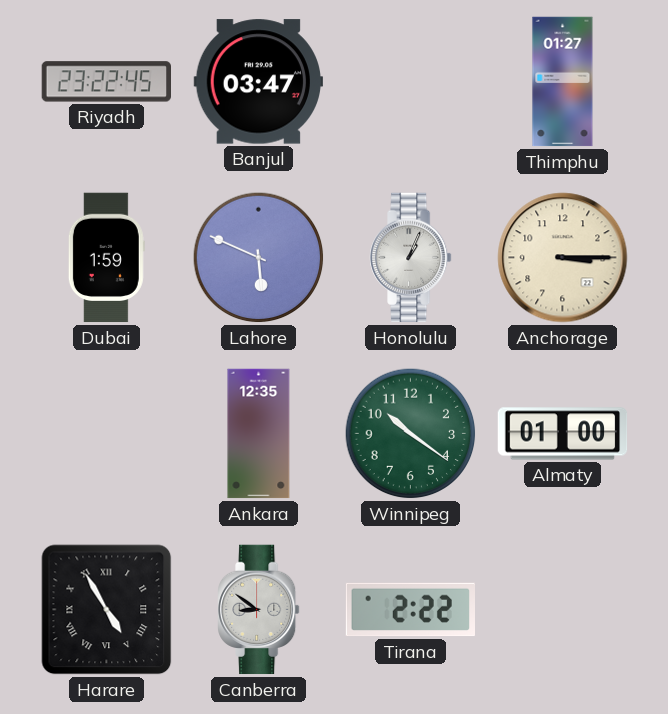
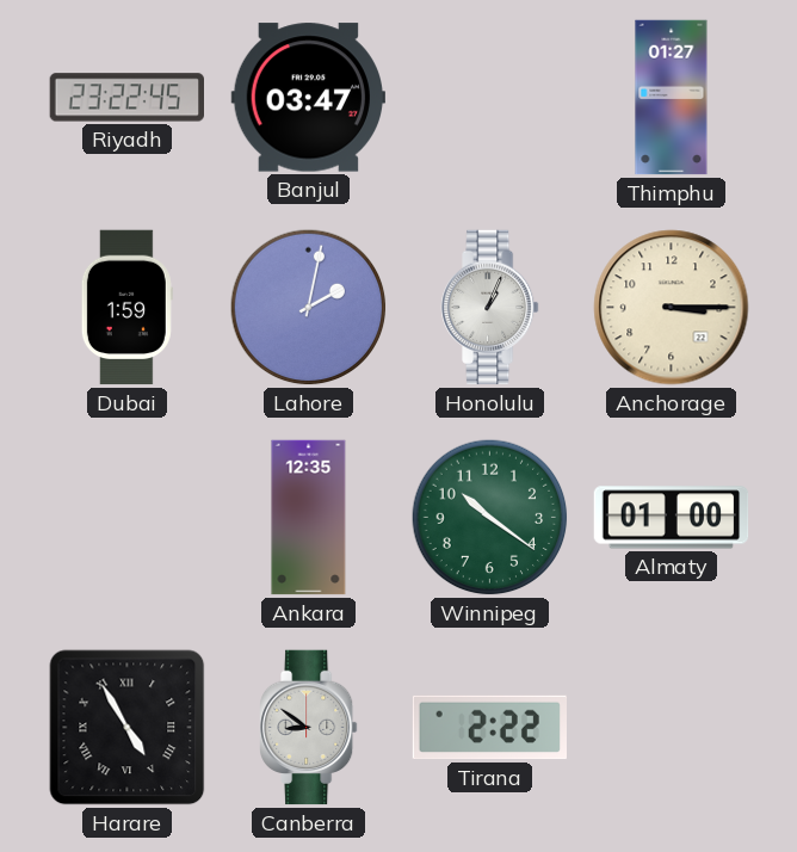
Lahore: 5:49 -> 2:02 (309, 308)
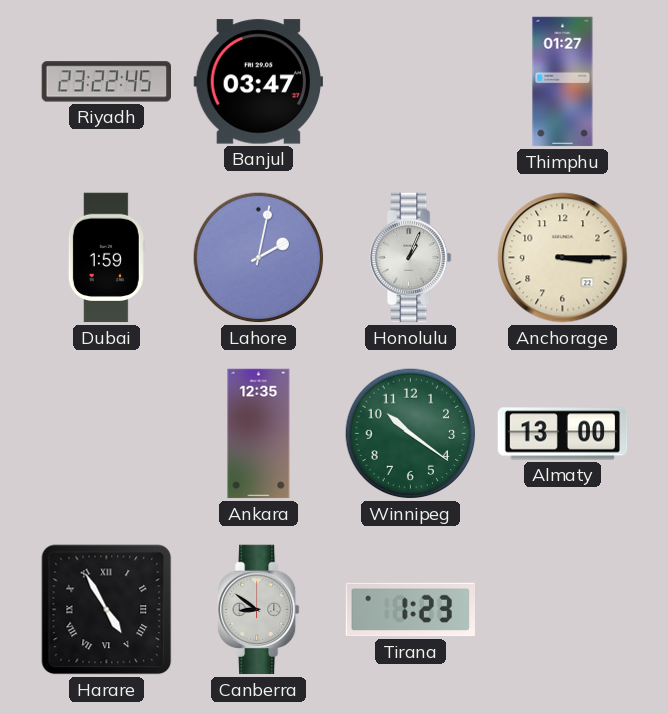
Almaty: 01:00 -> 13:00 (563, 434)
Tirana: 2:22 -> 1:23 (410, 610)
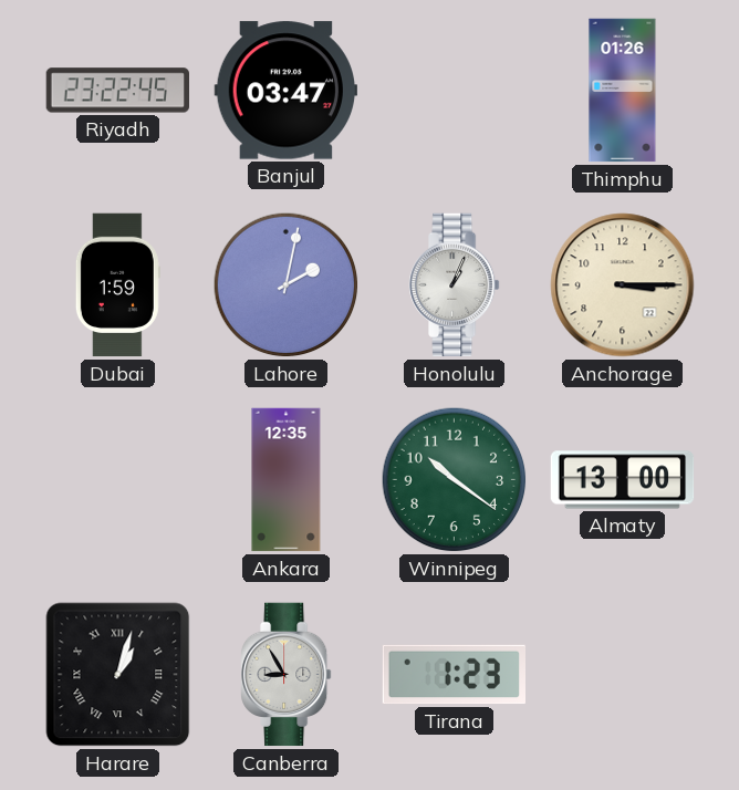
Thimphu: 01:27 -> 01:26 (623, 91)
Harare: 4:55 -> 1:03 (118, 675)
Canberra: 8:51 -> 8:55 (287, 675)
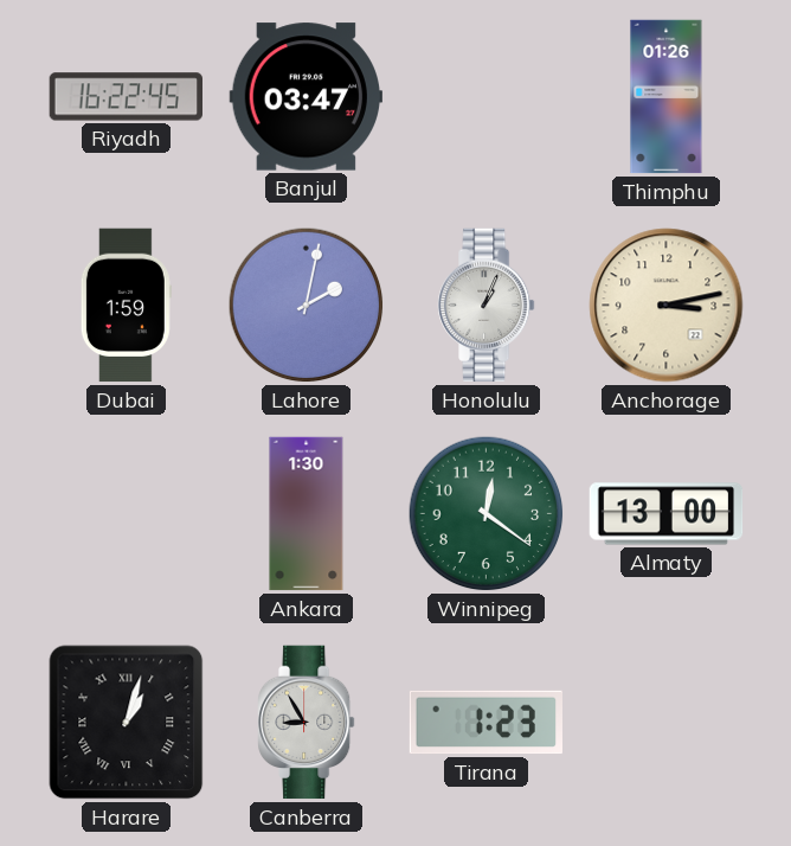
Riyadh: 23:22 -> 16:22 (126, 97)
Anchorage: 3:15 -> 3:13 (667, 306)
Ankara: 12:35 -> 1:30 (307, 514)
Winnipeg: 10:21 -> 12:21 (487, 514)
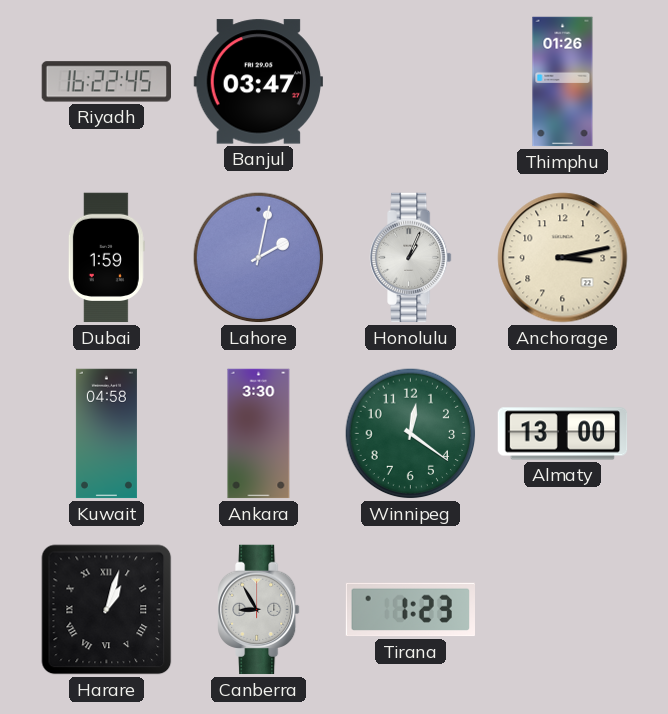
Kuwait: none -> 04:58 (106, 434)
Ankara: 1:30 -> 3:30 (259, 434)
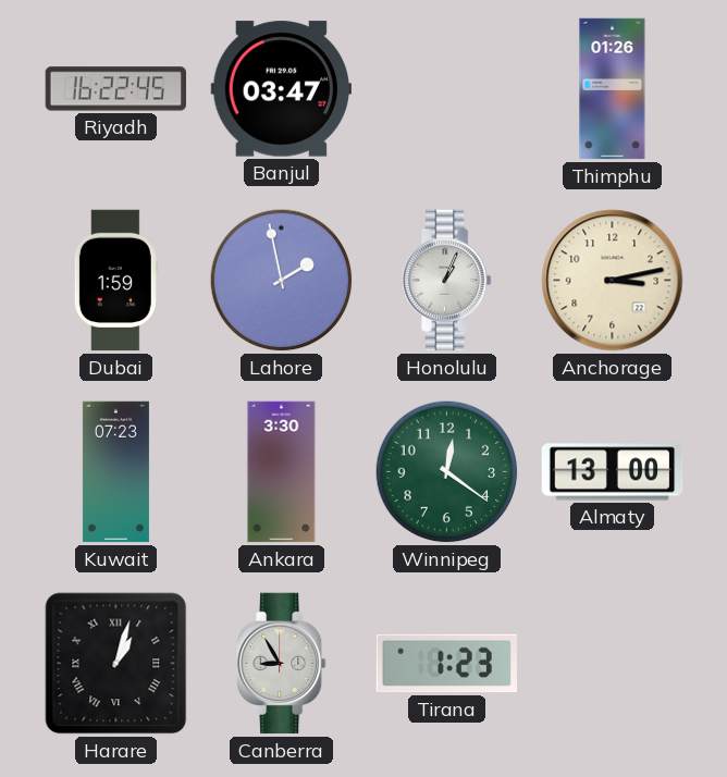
Lahore: 2:02 -> 1:58 (282, 281)
Kuwait: 04:58 -> 07:23 (115, 472)
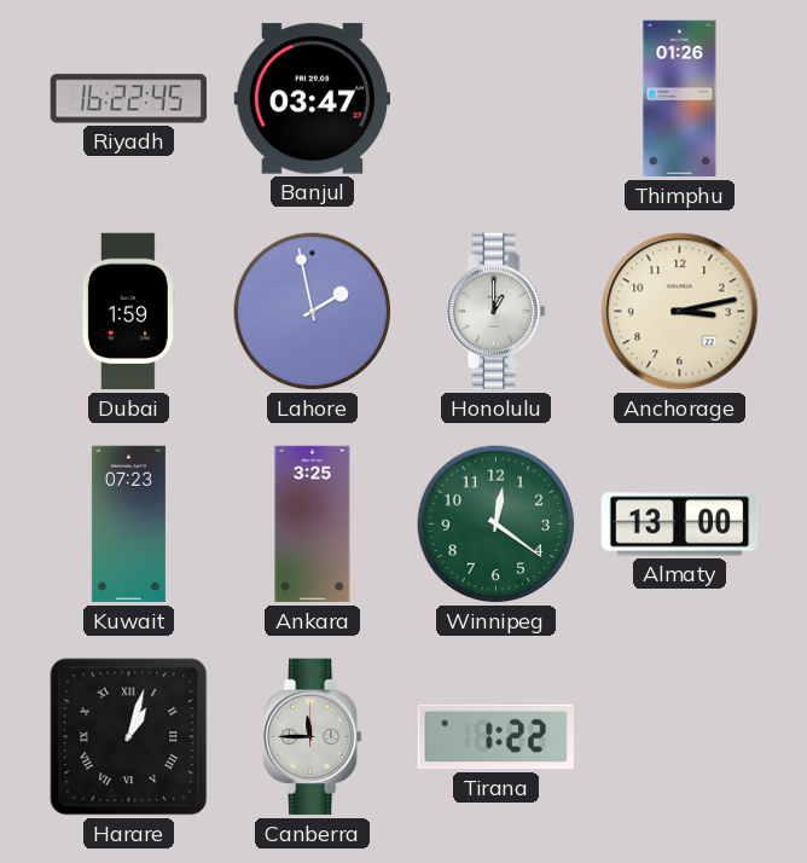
Honolulu: 1:04 -> 1:00 (497, 312)
Ankara: 3:30 -> 3:25 (313, 525)
Canberra: 8:55 -> 11:45 (313, 737)
Tirana: 1:23 -> 1:22 (495, 737)
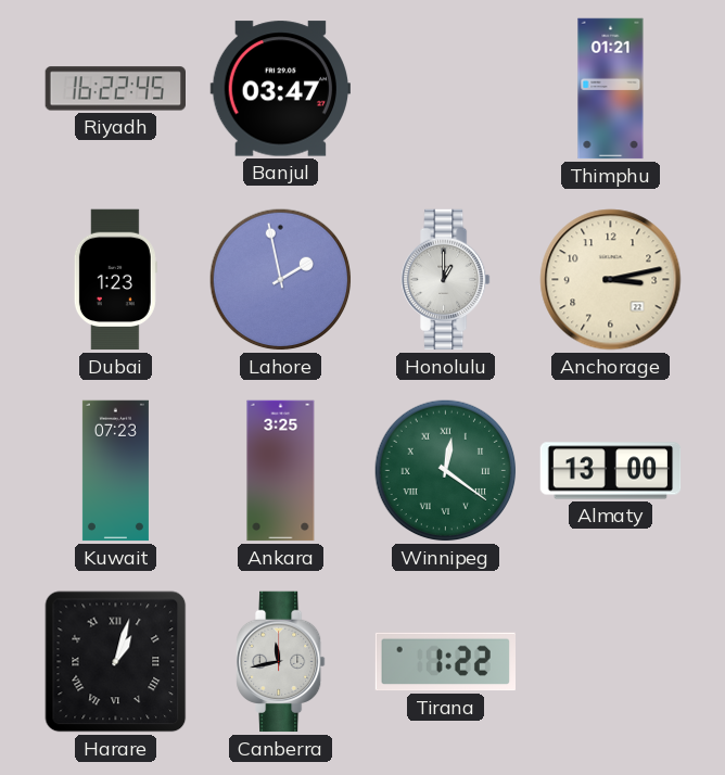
Thimphu: 01:26 -> 01:21 (611, 89)
Dubai: 1:59 -> 1:23 (115, 280)
Winnipeg numerals: Arabic -> Roman (446, 471)
Canberra: 11:45 -> 11:43 (281, 662)
